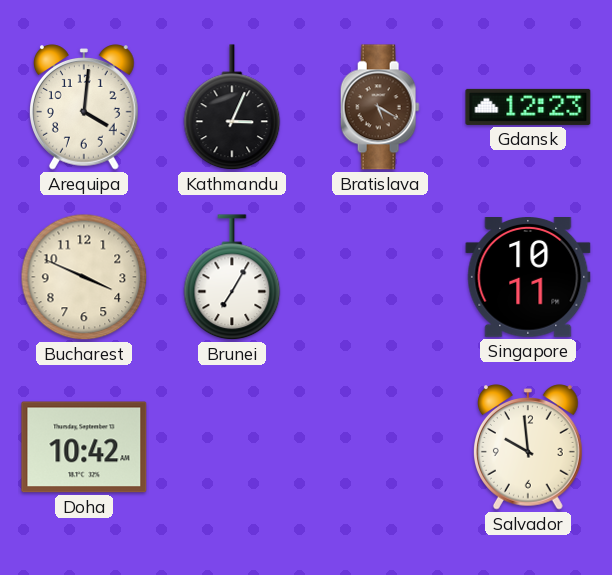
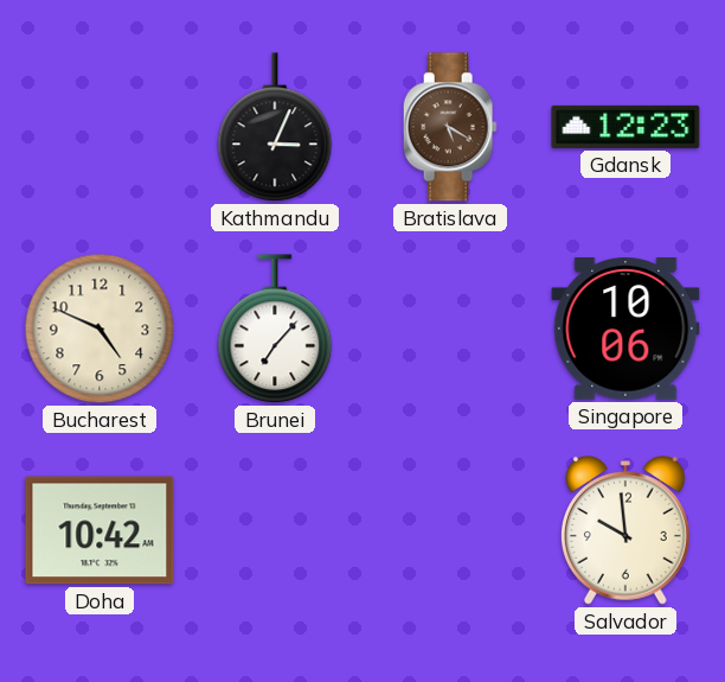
Arequipa: 4:01 -> none (85, 107)
Bucharest: 3:49 -> 4:49 (100, 329)
Brunei: 7:05 -> 7:07 (275, 330)
Singapore: 10:11 -> 10:06 (625, 330)
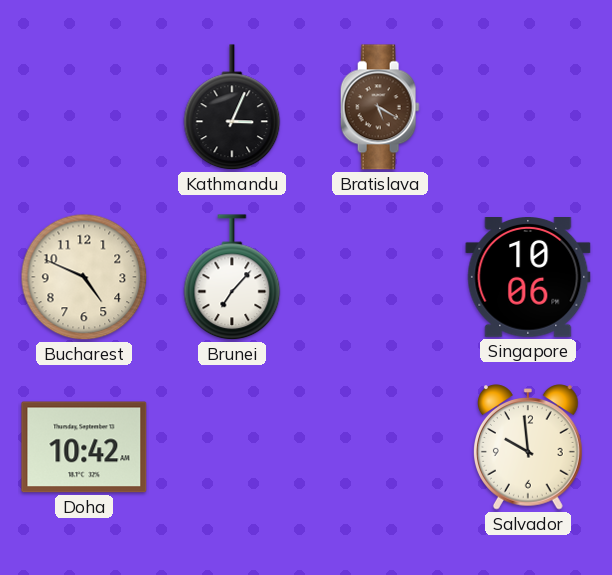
Gdansk: 12:23 -> none (625, 127)
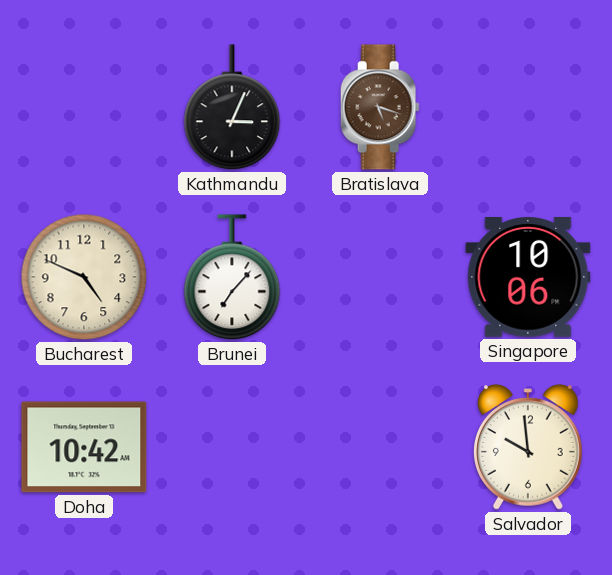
Bratislava: 5:20 -> 5:18 (380, 107)
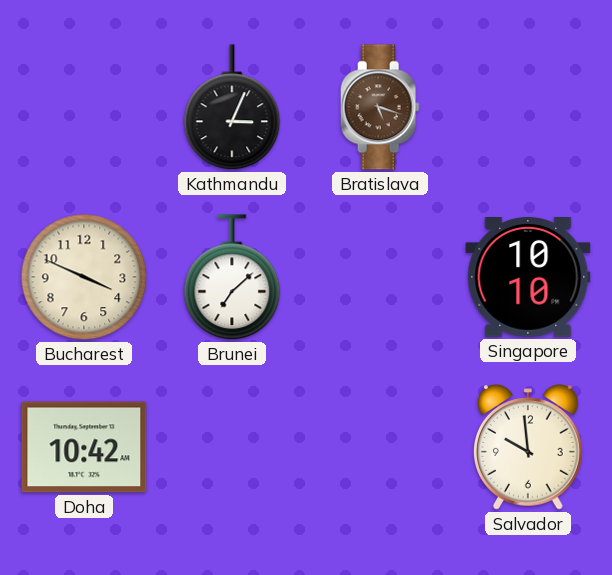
Bucharest: 4:49 -> 3:49 (84, 277)
Brunei: 7:07 -> 7:08 (232, 278)
Singapore: 10:06 -> 10:10 (528, 278)
